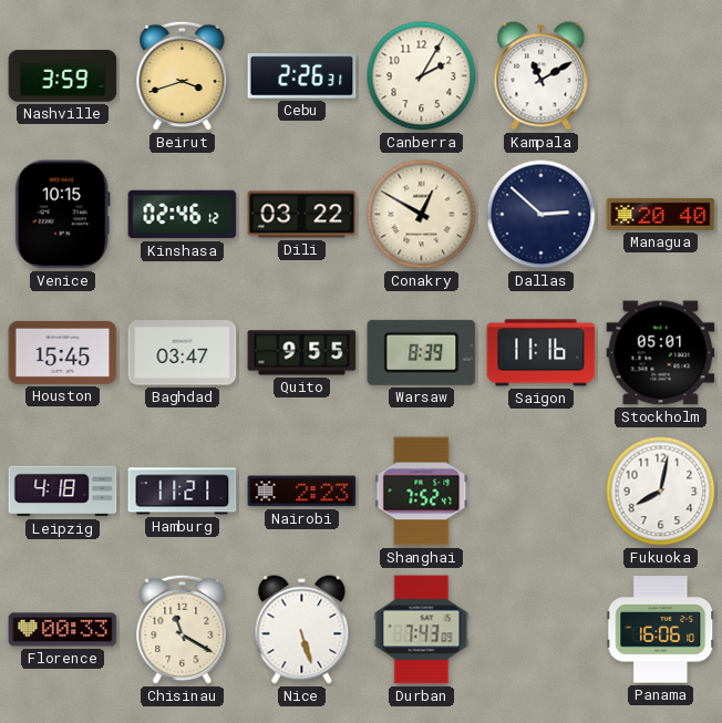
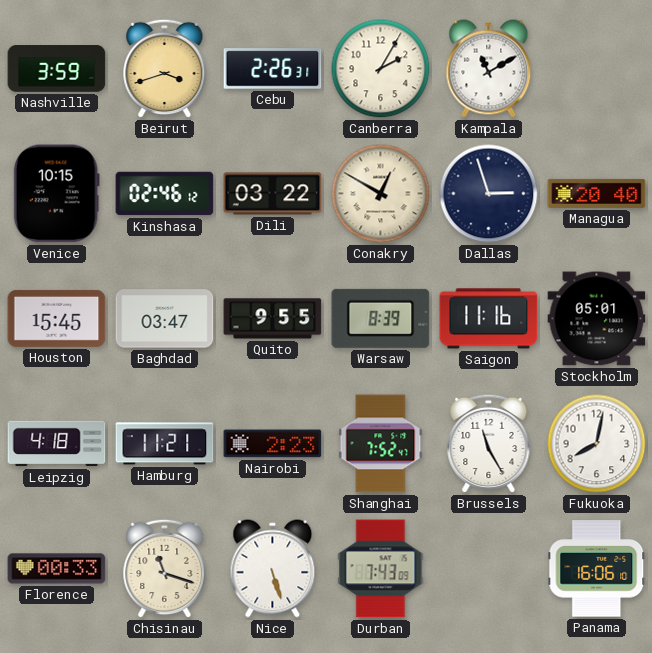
Dallas: 2:52 -> 2:57 (489, 194)
Brussels: none -> 11:25 (489, 444)
Chisinau: 11:20 -> 11:18 (165, 569)
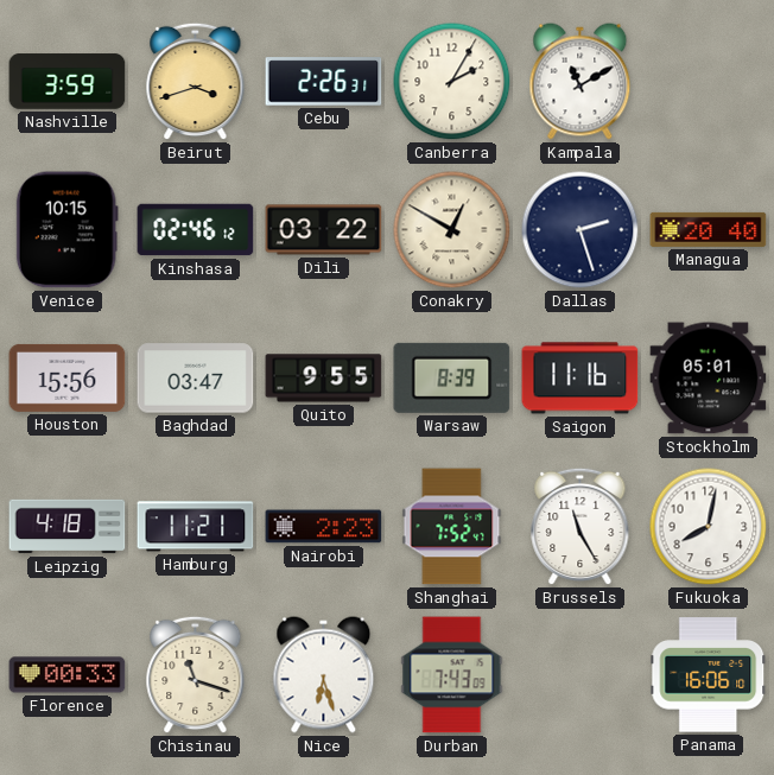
Dallas: 2:57 -> 2:27 (580, 230)
Houston: 15:45 -> 15:56 (68, 377)
Nice: 5:27 -> 6:27 (324, 675)
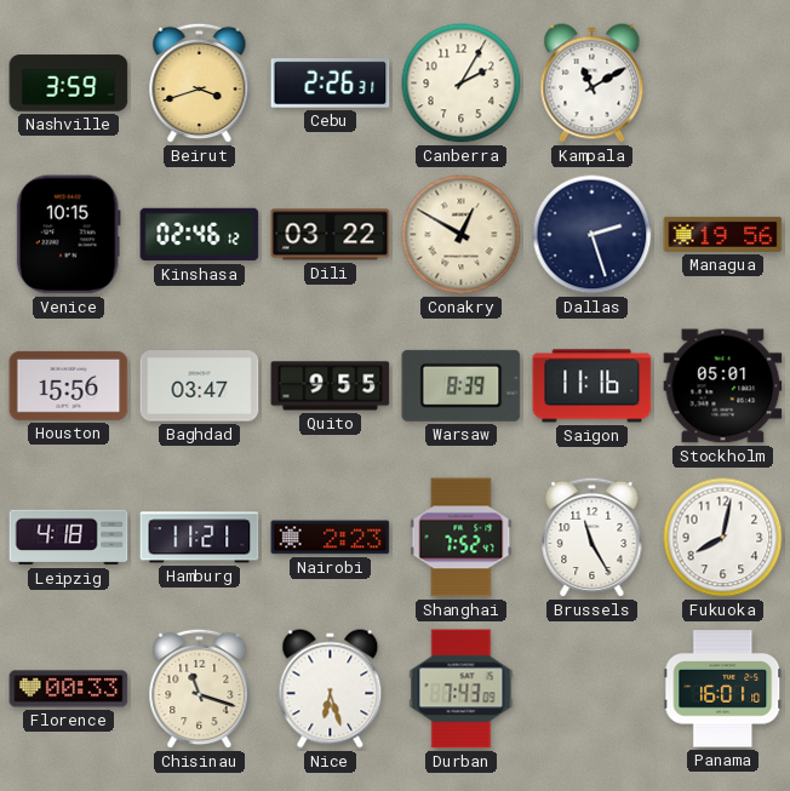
Managua: 20:40 -> 19:56 (723, 234)
Panama: 16:06 -> 16:01 (723, 689)
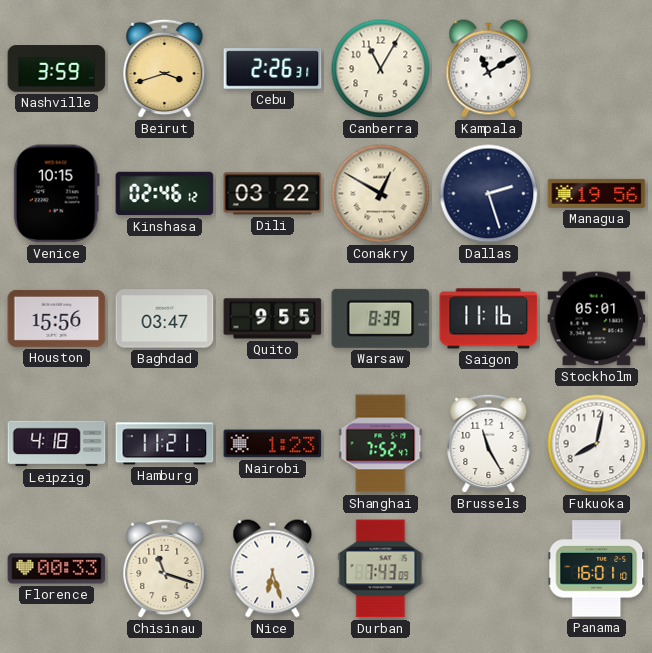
Canberra: 2:05 -> 11:05 (381, 69)
Nairobi: 2:23 -> 1:23 (273, 444)
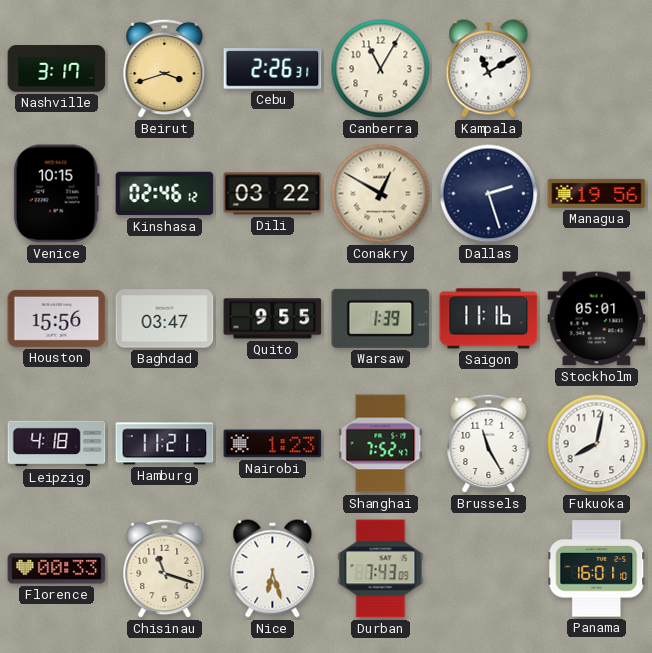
Nashville: 3:59 -> 3:17 (57, 69)
Warsaw: 8:39 -> 1:39 (381, 318)
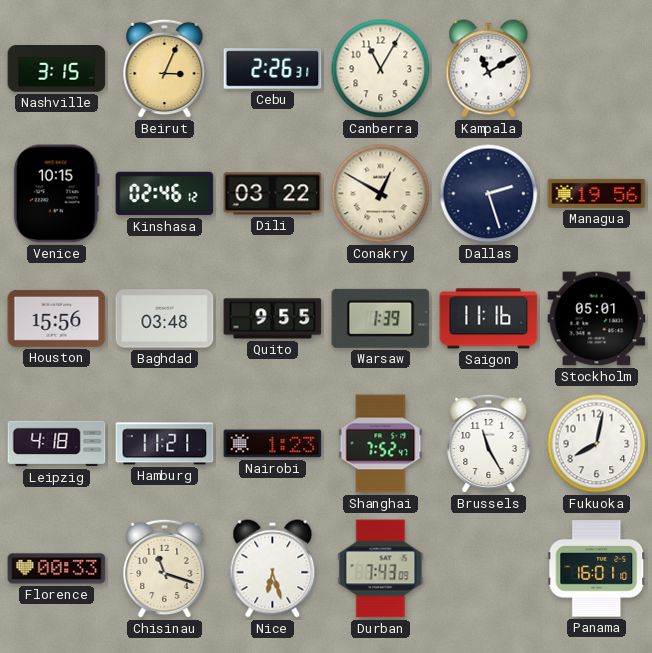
Nashville: 3:17 -> 3:15 (57, 69)
Beirut: 3:42 -> 3:04 (165, 69)
Baghdad: 03:47 -> 03:48 (165, 319)
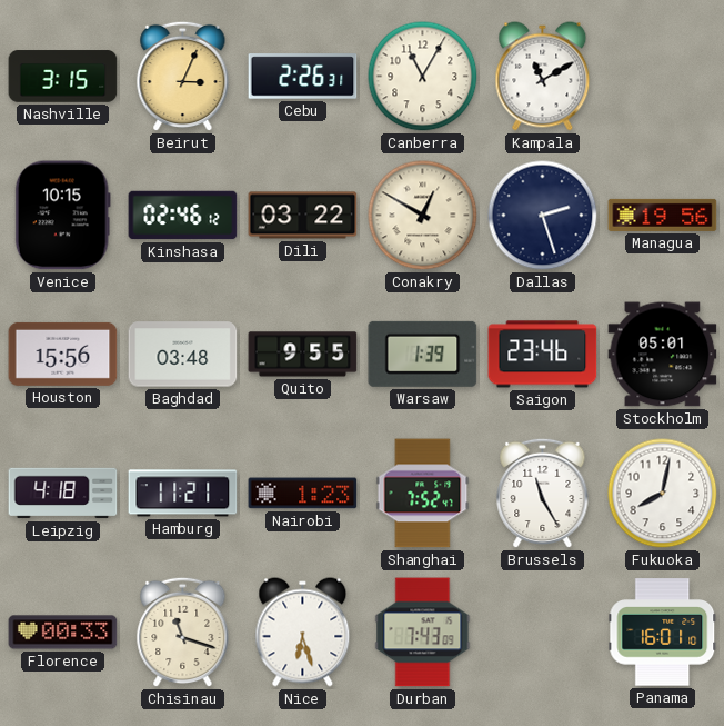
Saigon: 11:16 -> 23:46 (543, 355)
